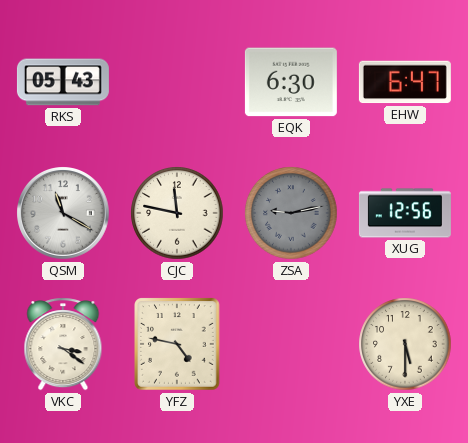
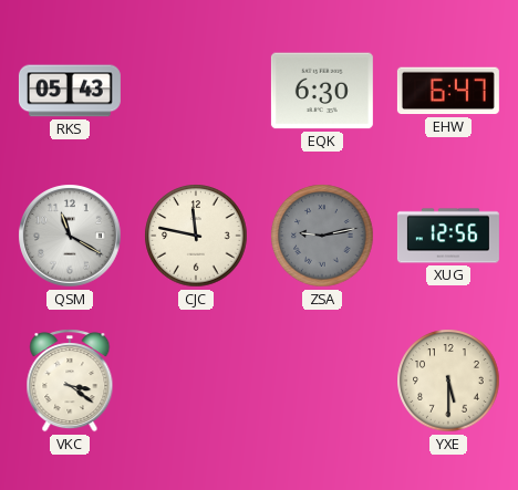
YFZ: 4:47 -> none (178, 345)
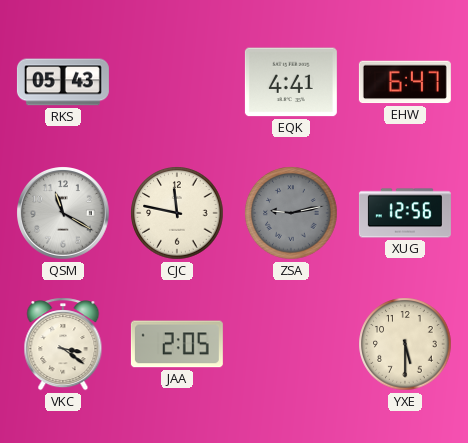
EQK: 6:30 -> 4:41 (291, 82)
JAA: none -> 2:05 (177, 344)
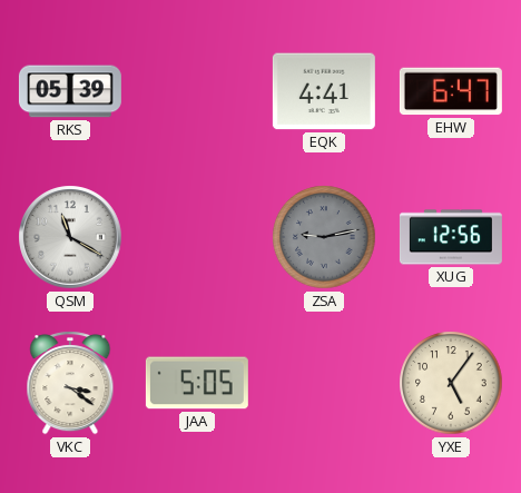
RKS: 05:43 -> 05:39 (70, 91)
CJC: 11:47 -> none (177, 213)
JAA: 2:05 -> 5:05 (197, 383)
YXE: 5:30 -> 5:06 (451, 383)
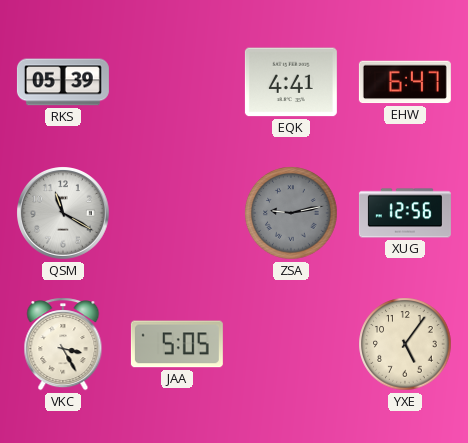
VKC: 3:21 -> 3:25 (63, 344)
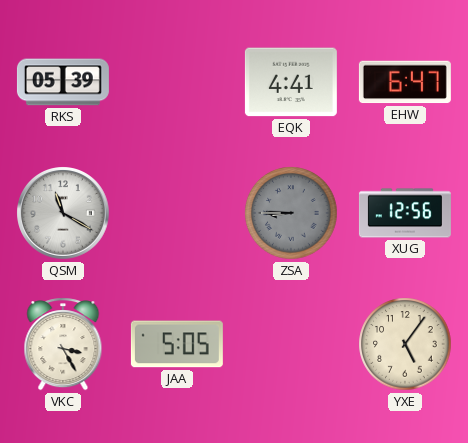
ZSA: 9:13 -> 8:45 (291, 213)
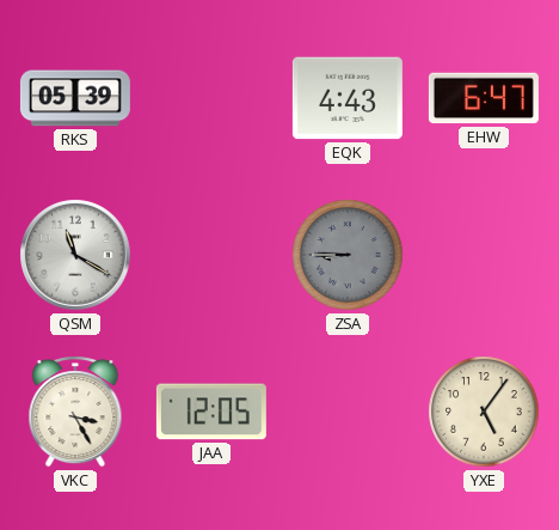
EQK: 4:41 -> 4:43 (348, 98)
XUG: 12:56 -> none (405, 213)
JAA: 5:05 -> 12:05 (211, 412)
